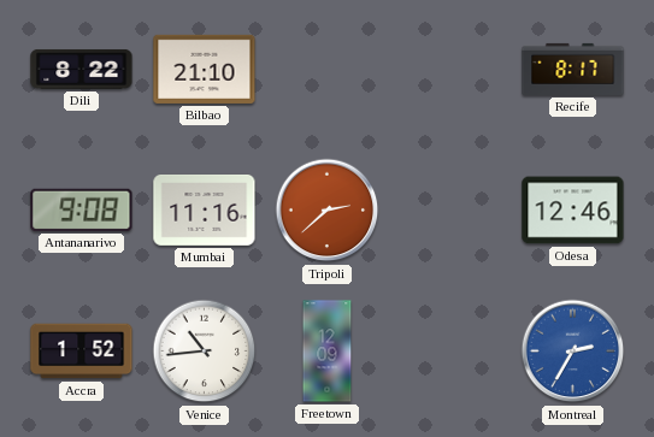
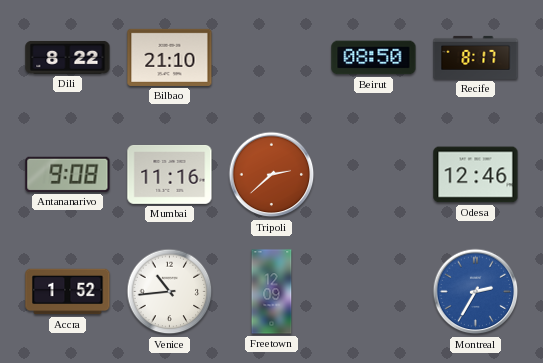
Beirut: none -> 08:50 (374, 58)
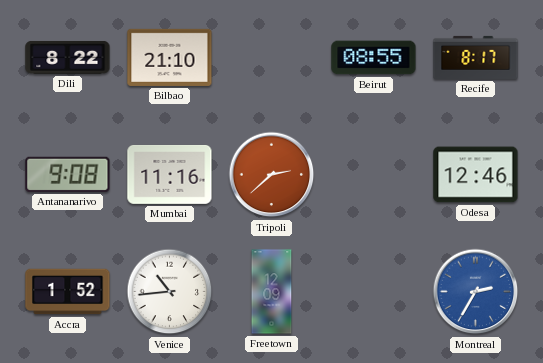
Beirut: 08:50 -> 08:55 (374, 58)
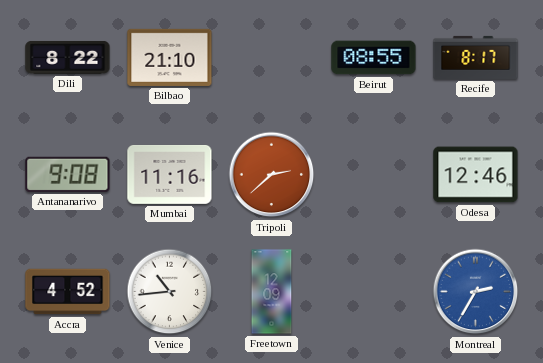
Accra: 1:52 -> 4:52 (68, 292)
